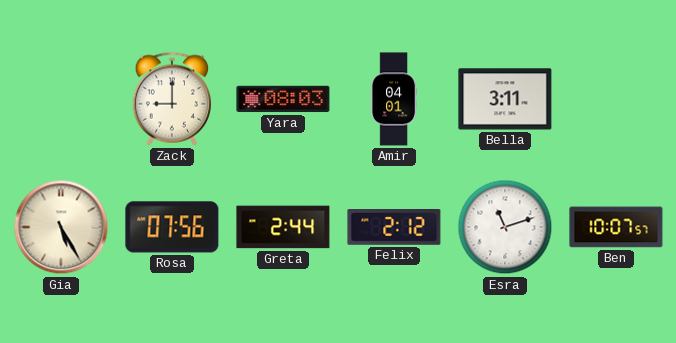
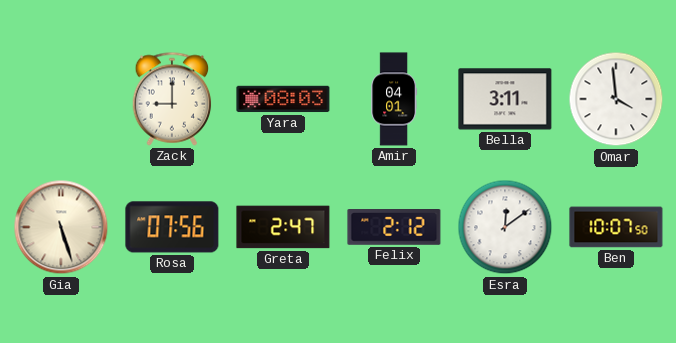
Omar: none -> 3:59 (616, 99)
Gia: 5:25 -> 5:27 (61, 227)
Greta: 2:44 -> 2:47 (283, 227)
Esra: 11:12 -> 12:09 (505, 227)
Ben: 10:07:57 -> 10:07:50 (616, 227)
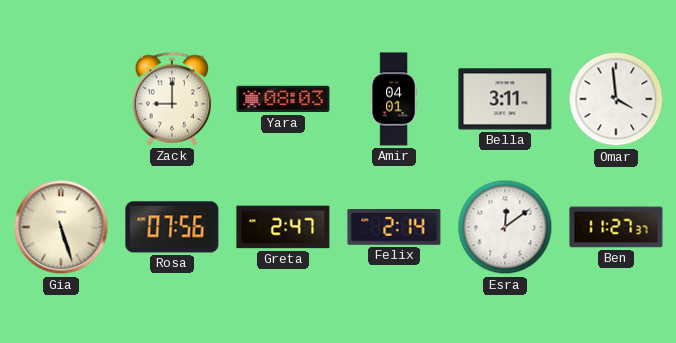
Felix: 2:12 -> 2:14 (394, 228)
Ben: 10:07 -> 11:27 (616, 227)
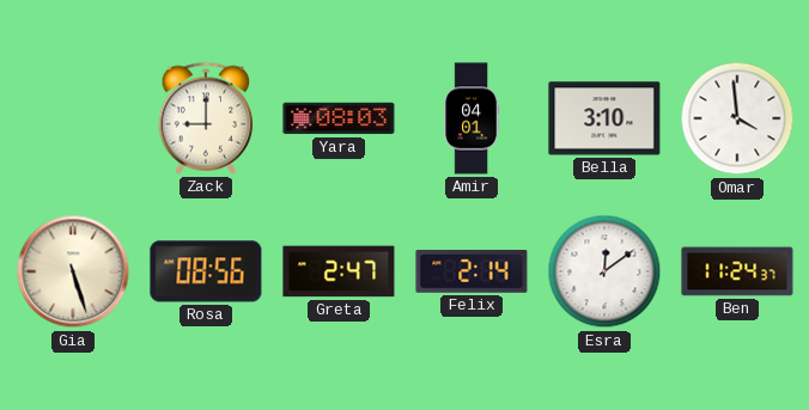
Bella: 3:11 -> 3:10 (604, 118)
Rosa: 07:56 -> 08:56 (206, 271)
Ben: 11:27 -> 11:24 (737, 271)
